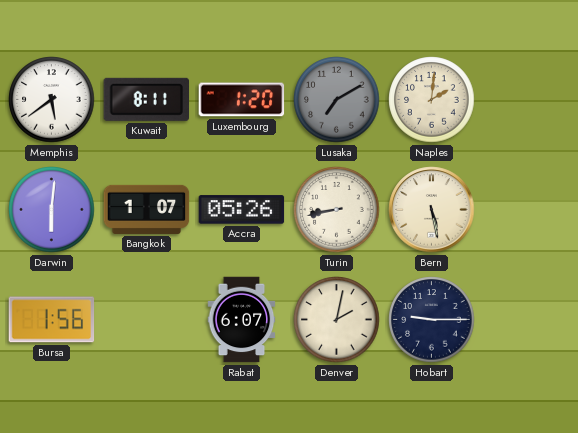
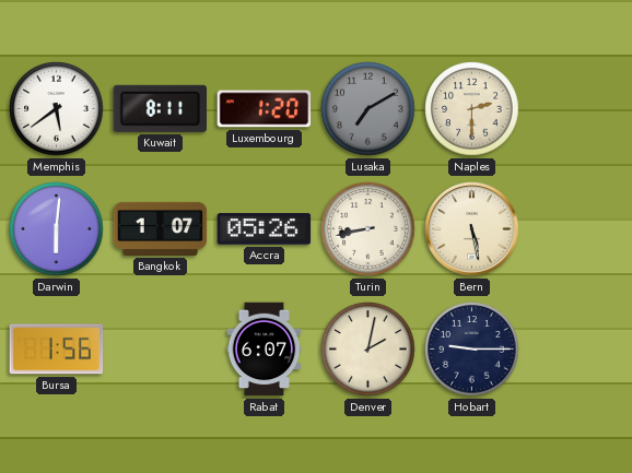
Naples: 2:01 -> 2:30 (472, 109)
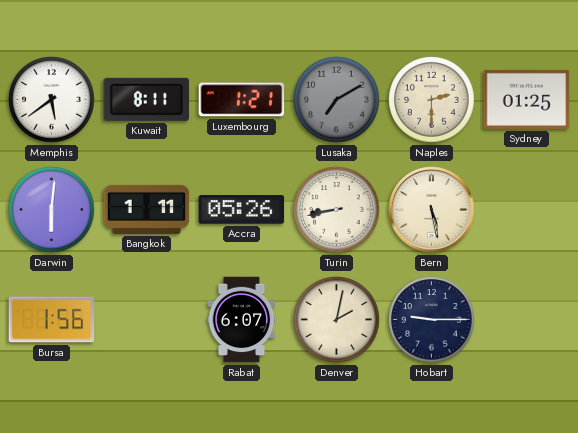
Luxembourg: 1:20 -> 1:21 (242, 100)
Sydney: none -> 01:25 (527, 99)
Bangkok: 1:07 -> 1:11 (147, 209)
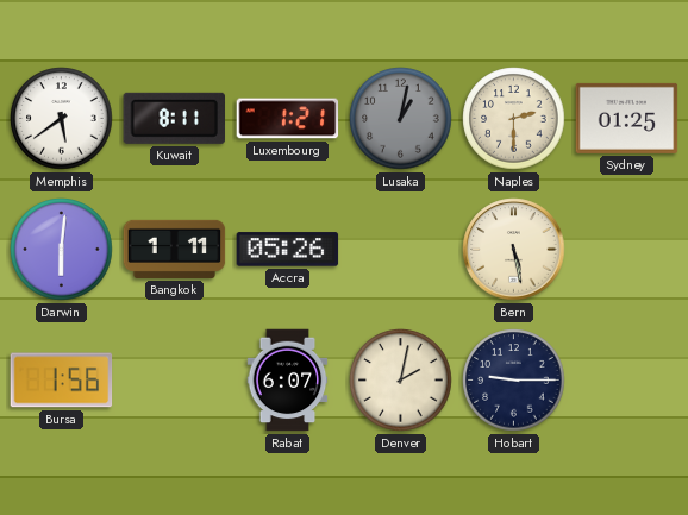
Lusaka: 7:10 -> 1:02 (401, 119)
Turin: 8:43 -> none (337, 210)
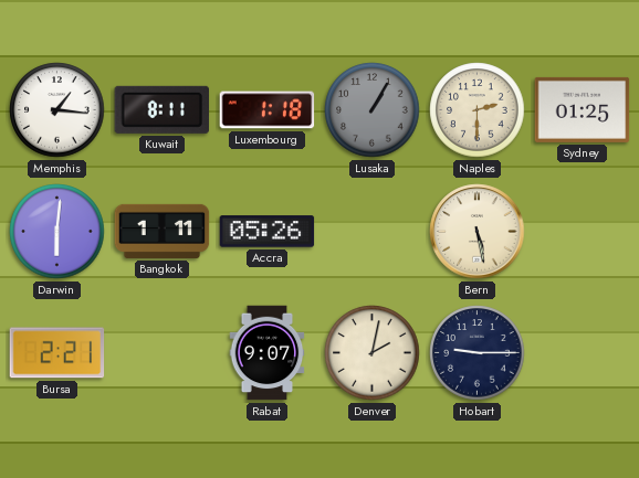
Memphis: 5:39 -> 1:16 (57, 110)
Luxembourg: 1:21 -> 1:18 (268, 110)
Lusaka: 1:02 -> 1:05 (373, 110)
Bursa: 1:56 -> 2:21 (57, 353)
Rabat: 6:07 -> 9:07 (268, 353)
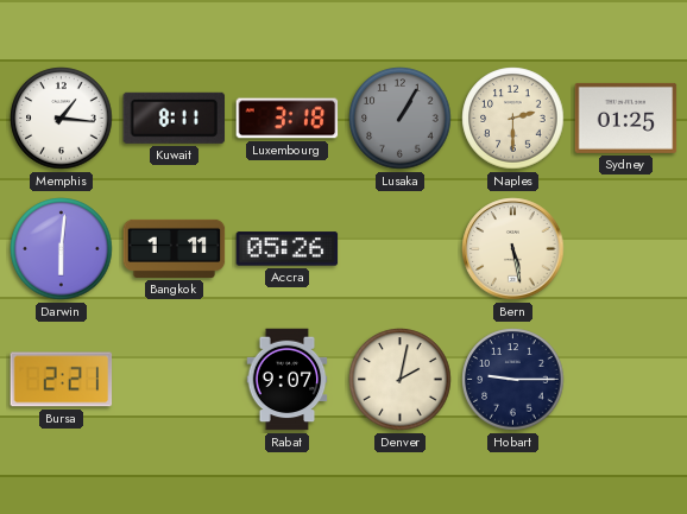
Luxembourg: 1:18 -> 3:18 (288, 119)
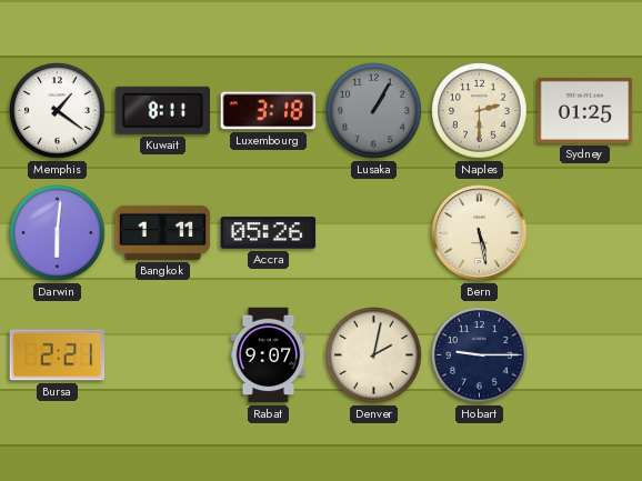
Memphis: 1:16 -> 1:21 (58, 111)
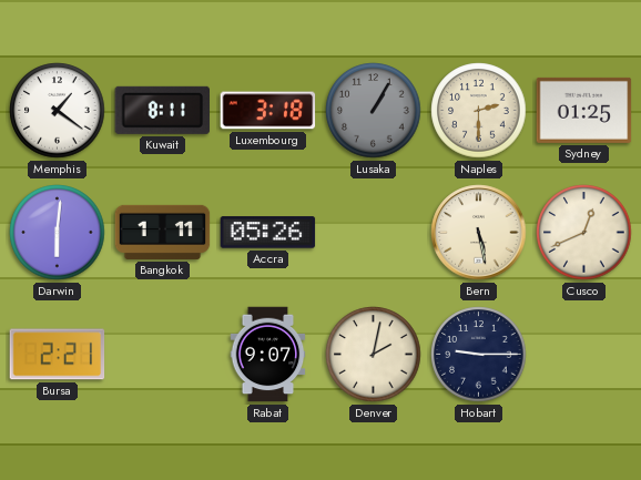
Cusco: none -> 12:41 (584, 233)
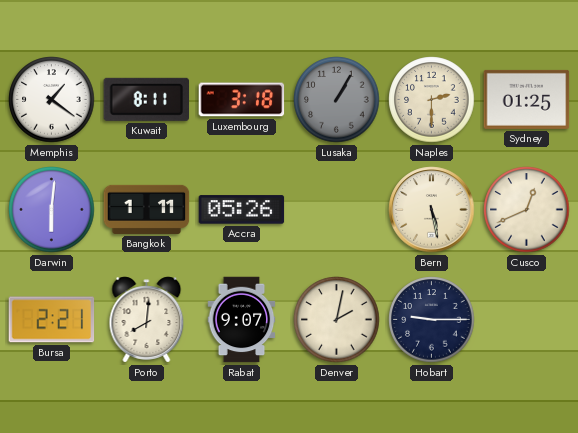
Porto: none -> 8:01 (147, 320)
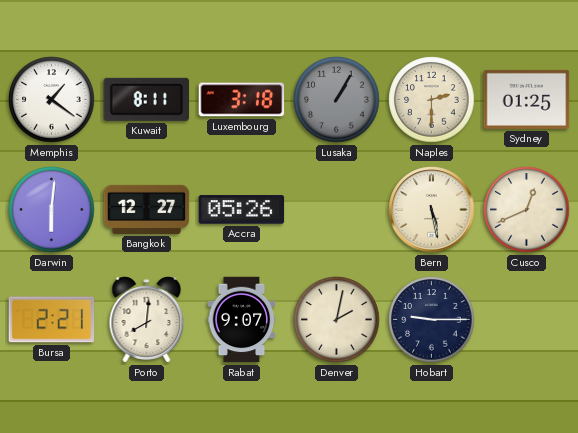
Bangkok: 1:11 -> 12:27 (147, 209)
